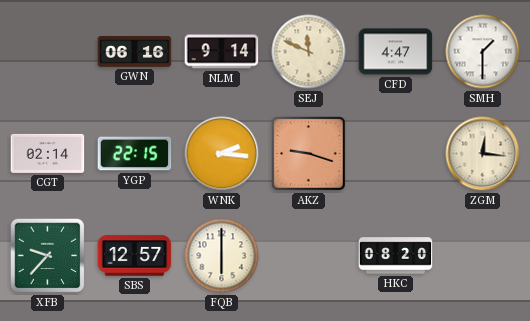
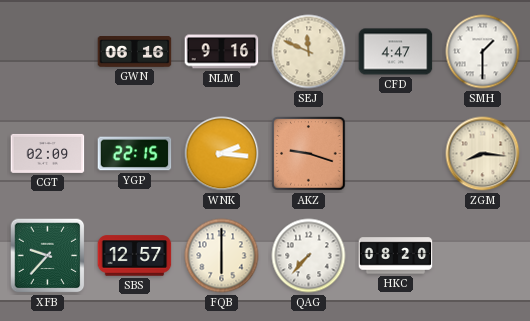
NLM: 9:14 -> 9:16 (222, 52)
CGT: 02:14 -> 02:09 (48, 153)
ZGM: 12:16 -> 8:16 (483, 154)
QAG: none -> 7:37 (309, 256)
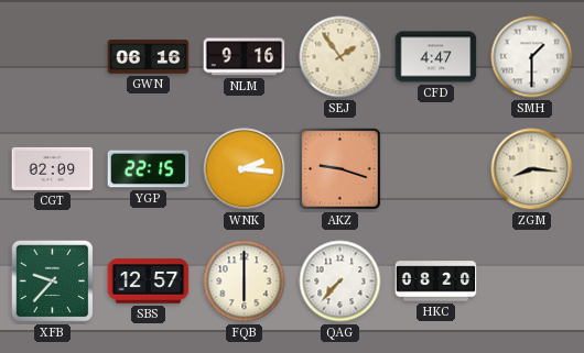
SEJ: 11:49 -> 1:54 (340, 57)
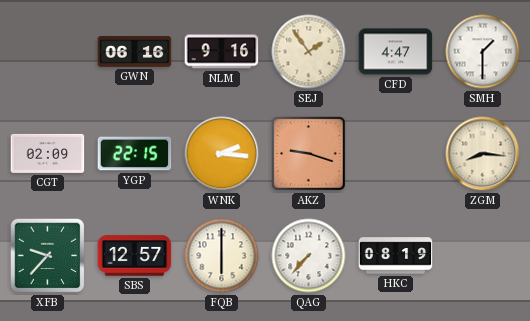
HKC: 08:20 -> 08:19 (396, 256)
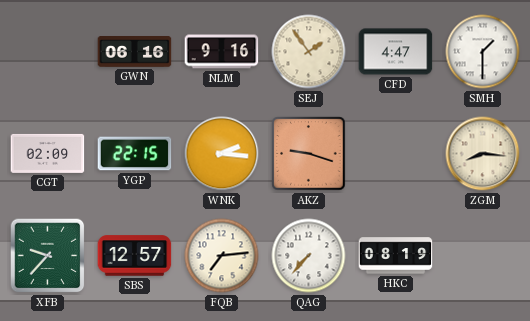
FQB: 6:00 -> 7:14 (222, 256)
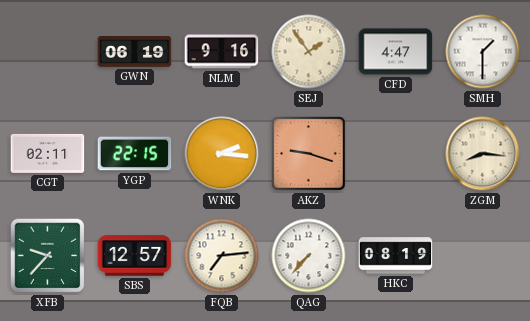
GWN: 06:16 -> 06:19 (135, 52)
CGT: 02:09 -> 02:11 (48, 153)
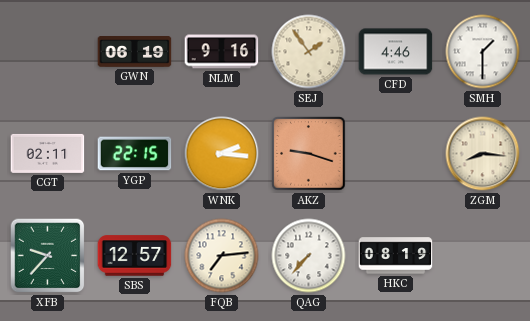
CFD: 4:47 -> 4:46 (396, 52)
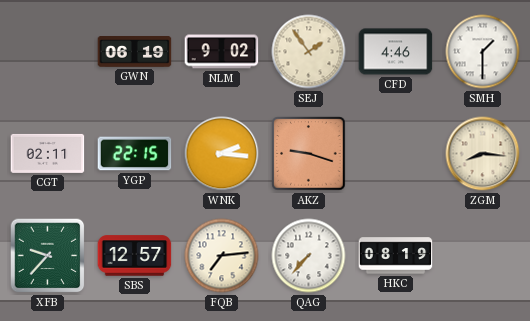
NLM: 9:16 -> 9:02 (222, 52)
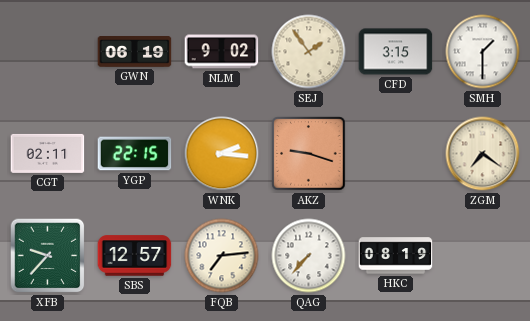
CFD: 4:46 -> 3:15 (396, 52)
ZGM: 8:16 -> 7:21 (483, 154)
